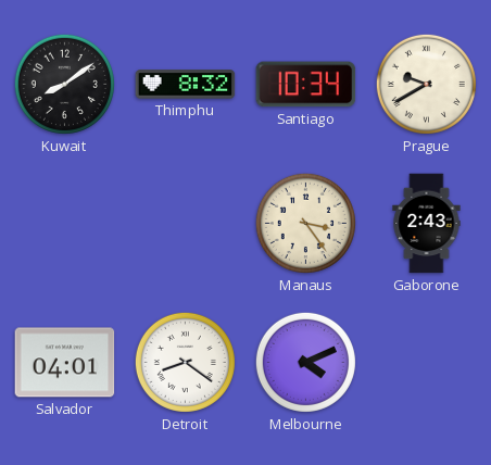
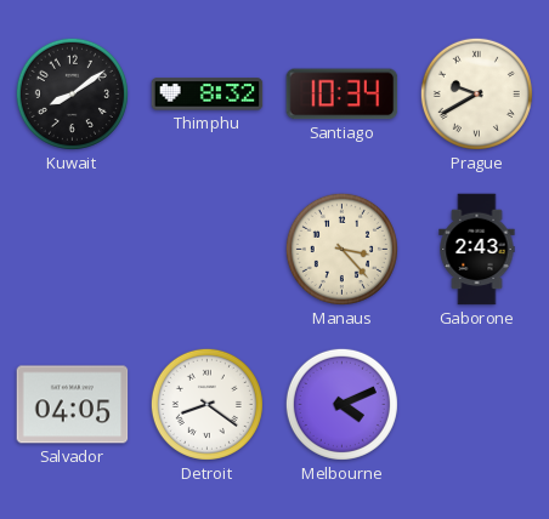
Manaus: 3:24 -> 3:23 (341, 249)
Salvador: 04:01 -> 04:05 (73, 405)
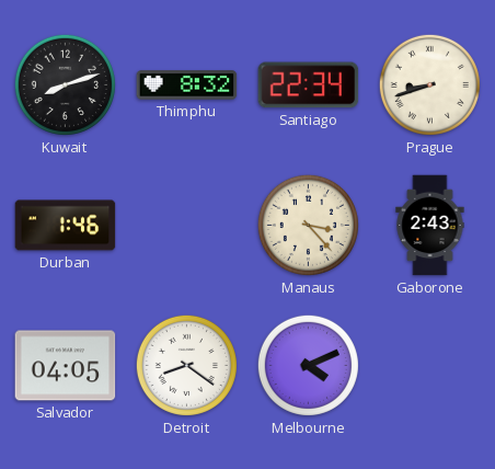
Kuwait: 8:09 -> 8:12 (65, 84)
Santiago: 10:34 -> 22:34 (309, 85)
Prague: 9:40 -> 8:42 (429, 84)
Durban: none -> 1:46 (66, 226)
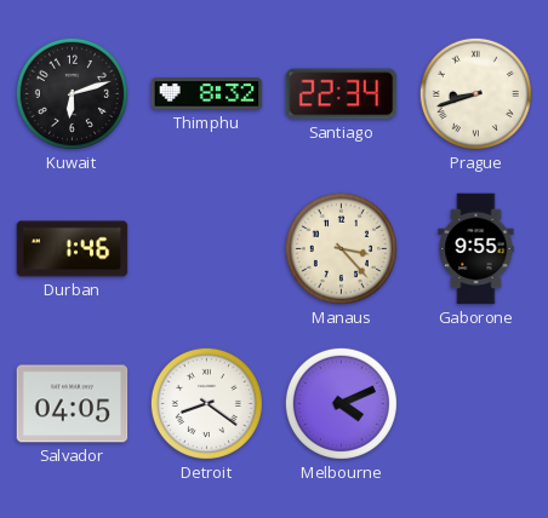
Kuwait: 8:12 -> 6:12 (72, 93)
Gaborone: 2:43 -> 9:55 (476, 249)
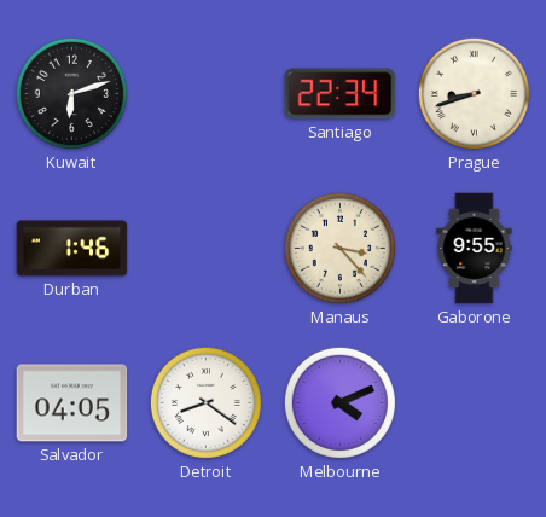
Thimphu: 8:32 -> none (207, 94)
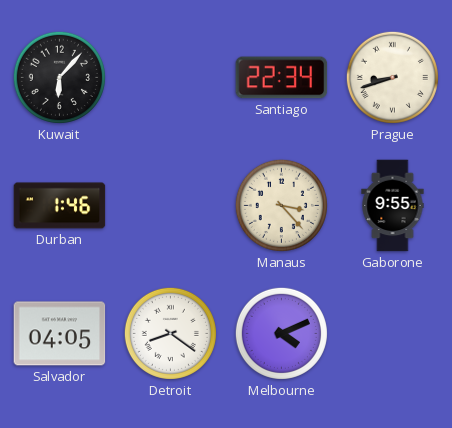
Kuwait: 6:12 -> 6:07 (59, 77)
